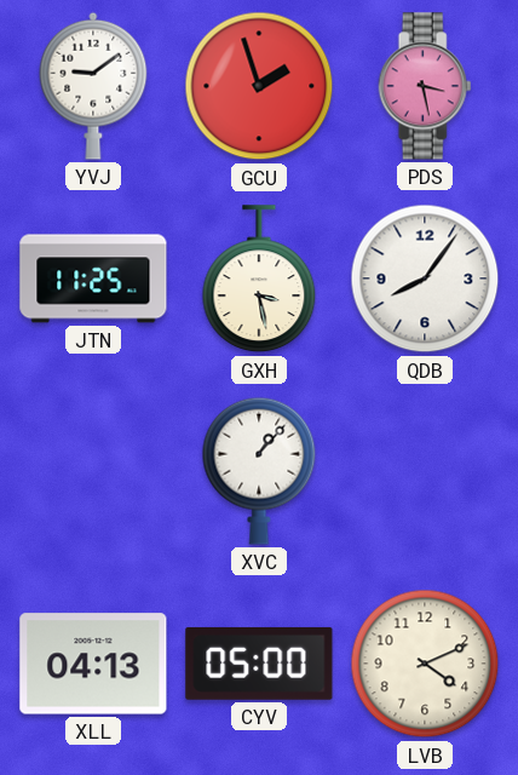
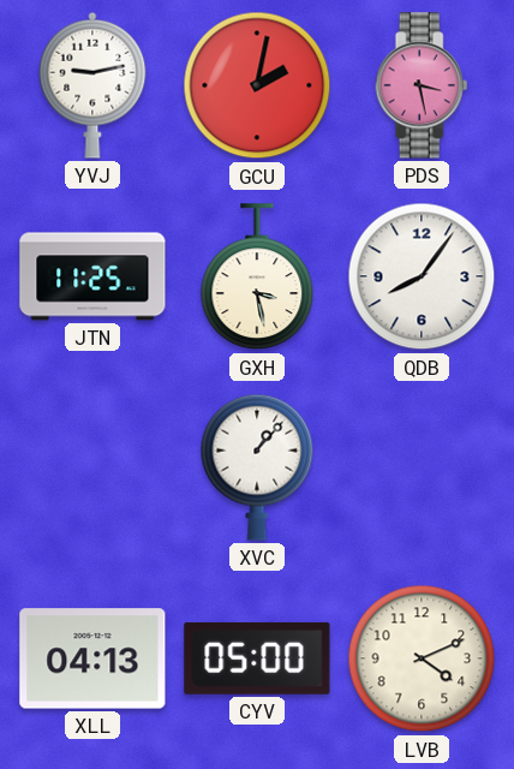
YVJ: 9:09 -> 9:13 (92, 85)
GCU: 1:57 -> 2:02 (257, 85)
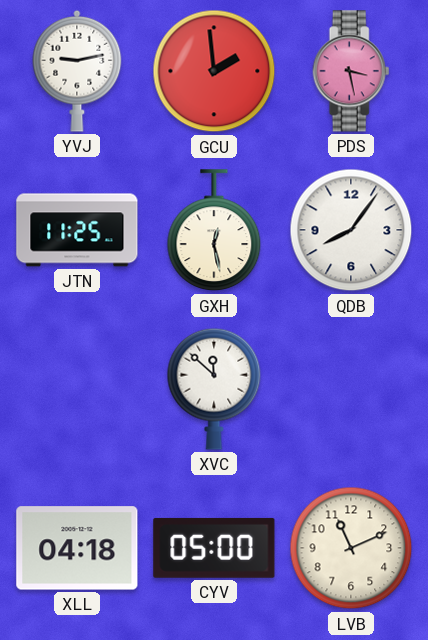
GCU: 2:02 -> 1:59 (214, 71)
GXH: 3:28 -> 12:28 (214, 231)
XVC: 1:07 -> 11:52 (214, 389)
XLL: 04:13 -> 04:18 (77, 548)
LVB: 4:11 -> 11:11 (351, 548)
